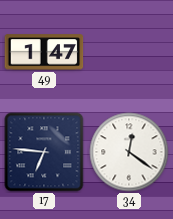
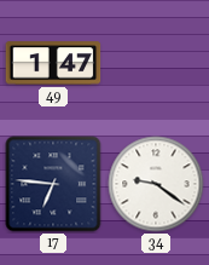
34: 12:21 -> 9:21 (156, 184)
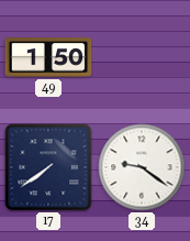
49: 1:47 -> 1:50 (48, 57)
17: 6:46 -> 7:39 (48, 167)
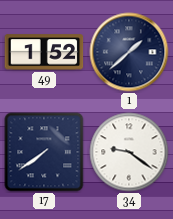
49: 1:50 -> 1:52 (44, 52)
1: none -> 1:38 (129, 52)
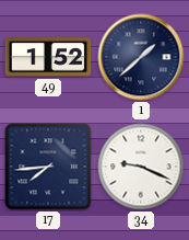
17: 7:39 -> 7:44 (48, 167)
34: 9:21 -> 9:19 (141, 167)
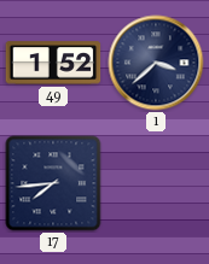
1: 1:38 -> 3:38 (156, 63)
34: 9:19 -> none (141, 167)
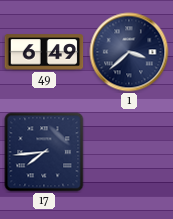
49: 1:52 -> 6:49 (44, 52)
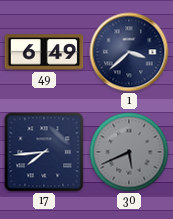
30: none -> 5:41 (129, 152)
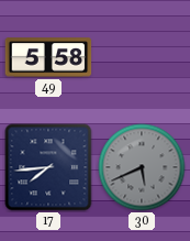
49: 6:49 -> 5:58 (48, 57)
1: 3:38 -> none (129, 52)
